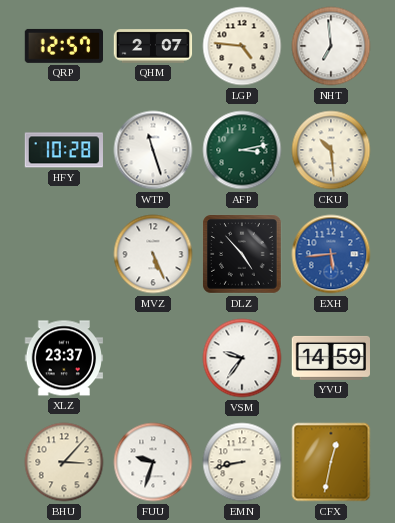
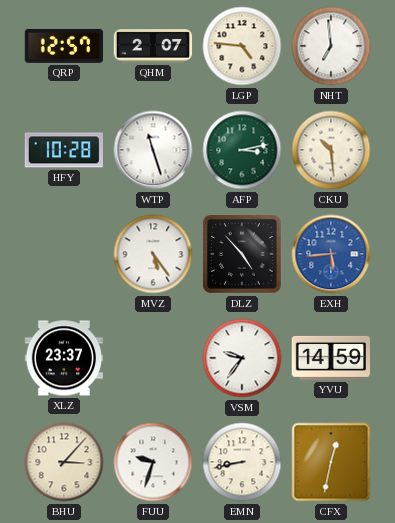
MVZ: 5:26 -> 5:24 (153, 254)
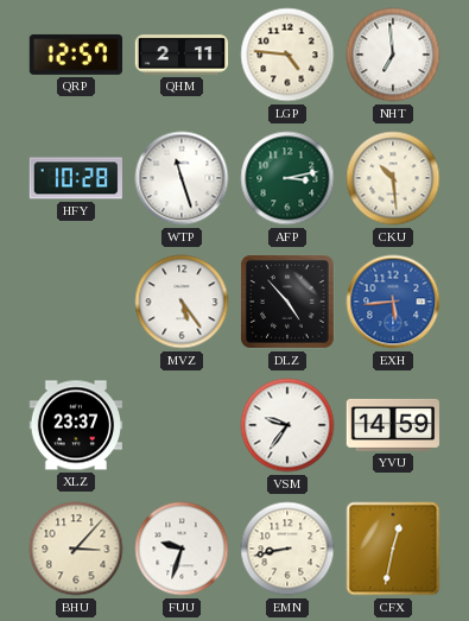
QHM: 2:07 -> 2:11 (182, 55)
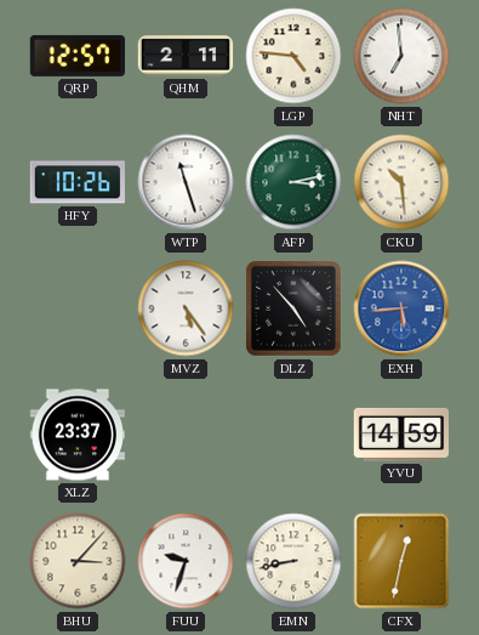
HFY: 10:28 -> 10:26 (76, 182)
VSM: 9:36 -> none (287, 425)
